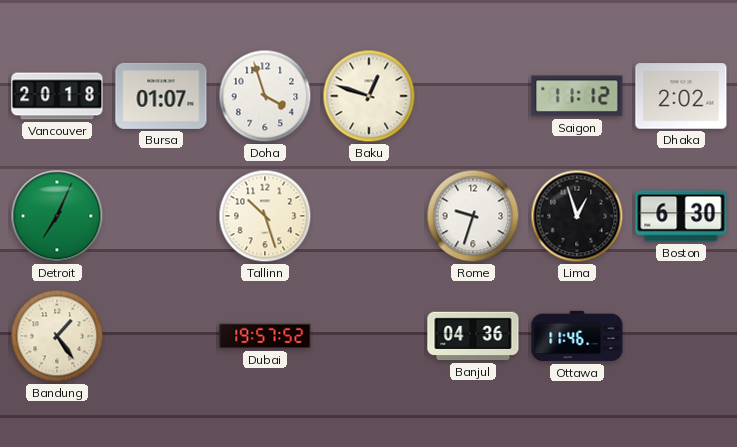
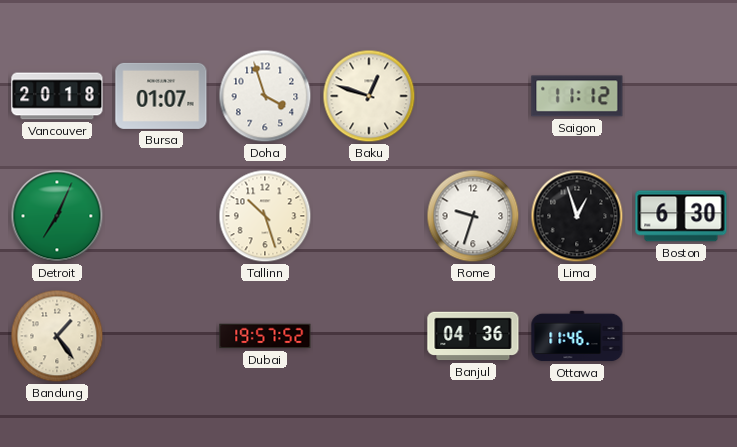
Dhaka: 2:02 -> none (681, 96)
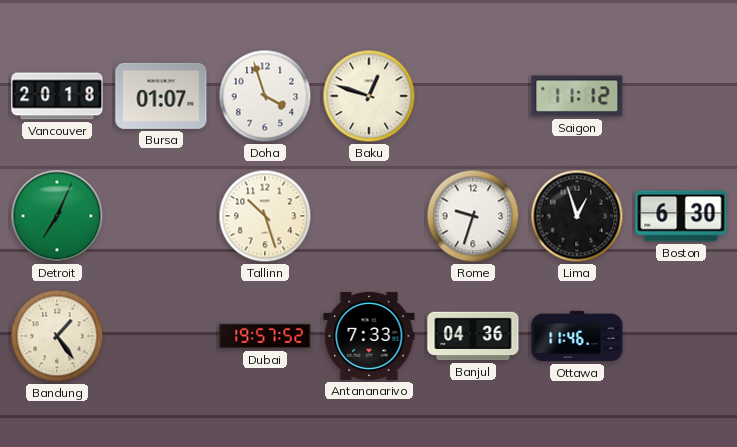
Antananarivo: none -> 7:33 (369, 336)
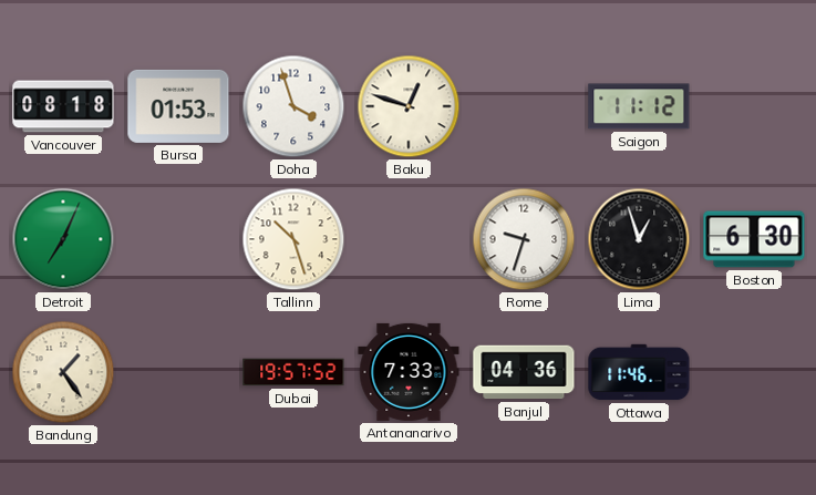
Vancouver: 20:18 -> 08:18 (63, 106)
Bursa: 01:07 -> 01:53 (178, 106)
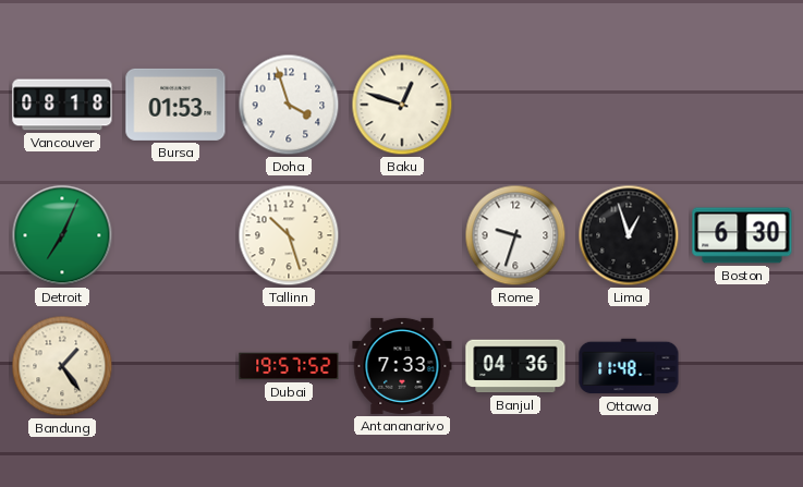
Saigon: 11:12 -> none (639, 106)
Ottawa: 11:46 -> 11:48 (629, 366)
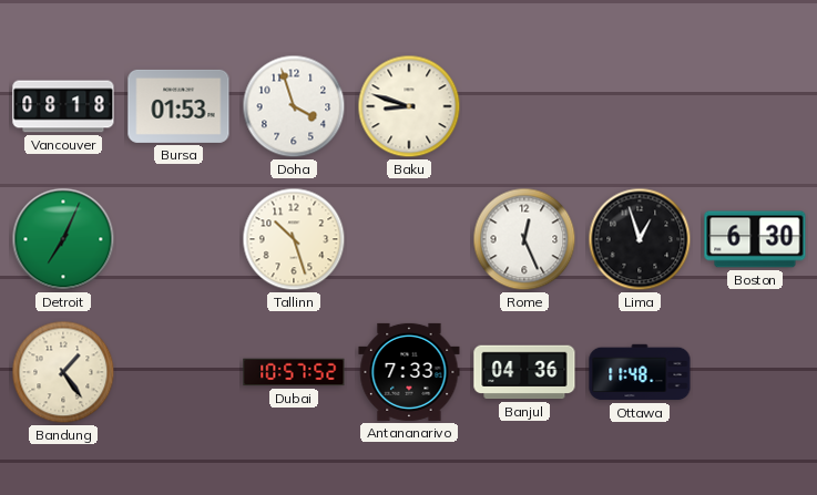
Baku: 12:48 -> 8:48 (409, 106)
Rome: 9:33 -> 12:26 (524, 239)
Dubai: 19:57 -> 10:57 (294, 372)
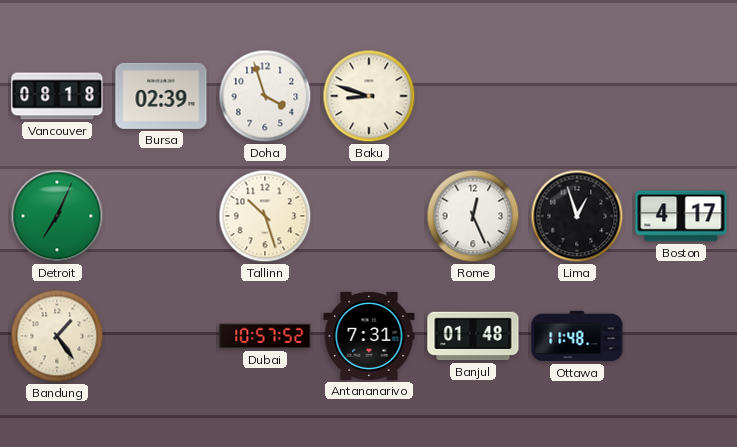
Bursa: 01:53 -> 02:39 (161, 96)
Boston: 6:30 -> 4:17 (681, 216)
Antananarivo: 7:33 -> 7:31 (369, 336)
Banjul: 04:36 -> 01:48 (473, 336)
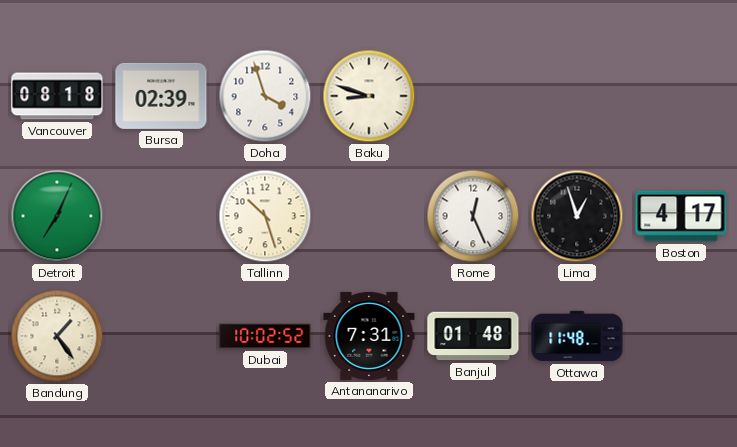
Dubai: 10:57 -> 10:02 (265, 336)
